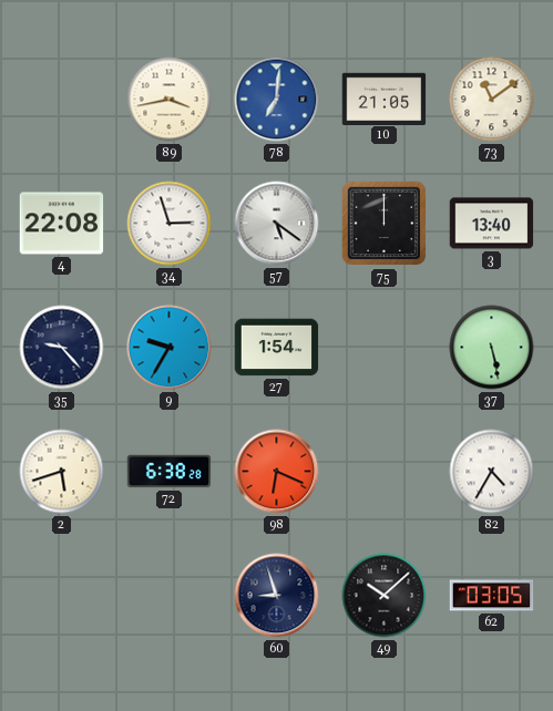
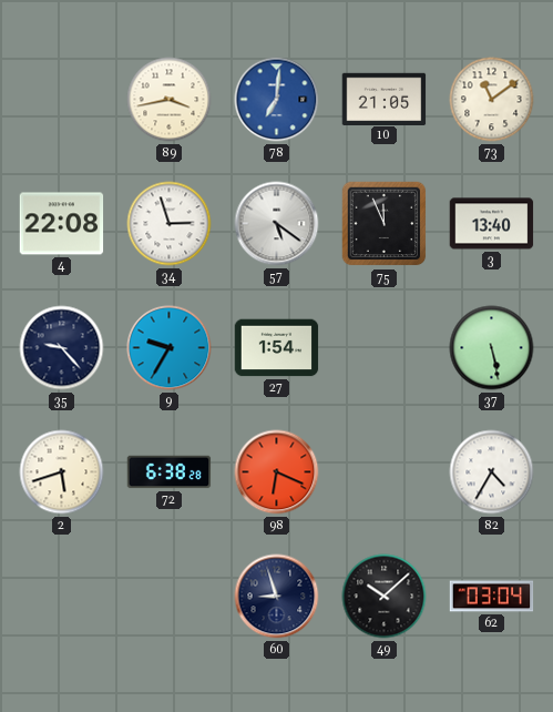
75: 12:00 -> 11:56 (385, 224)
62: 03:05 -> 03:04 (492, 597)
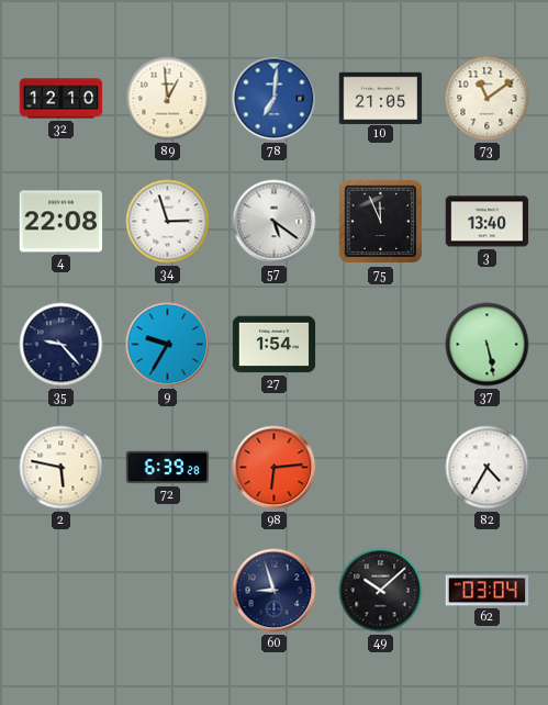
32: none -> 12:10 (61, 99)
89: 3:43 -> 12:59 (168, 99)
2: 5:42 -> 5:47 (61, 468)
72: 6:38 -> 6:39 (168, 468)
98: 6:19 -> 6:14 (275, 468)
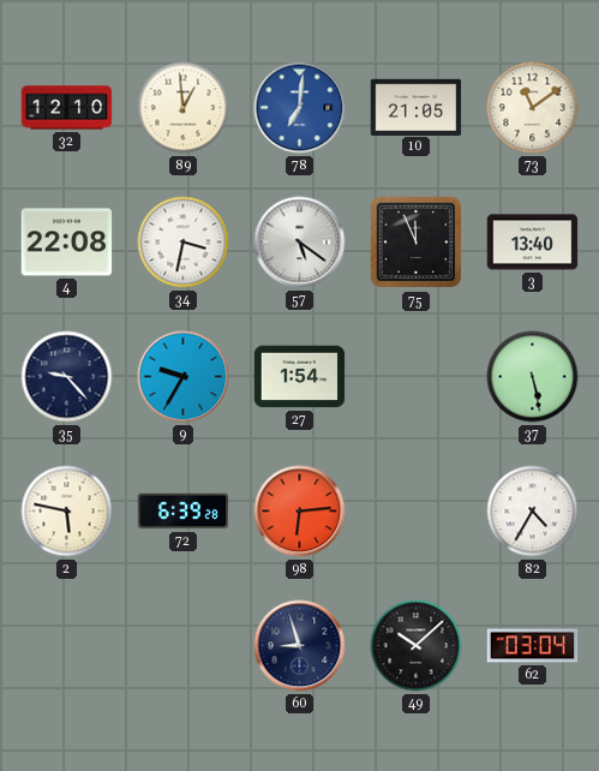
34: 2:57 -> 3:32 (184, 243)
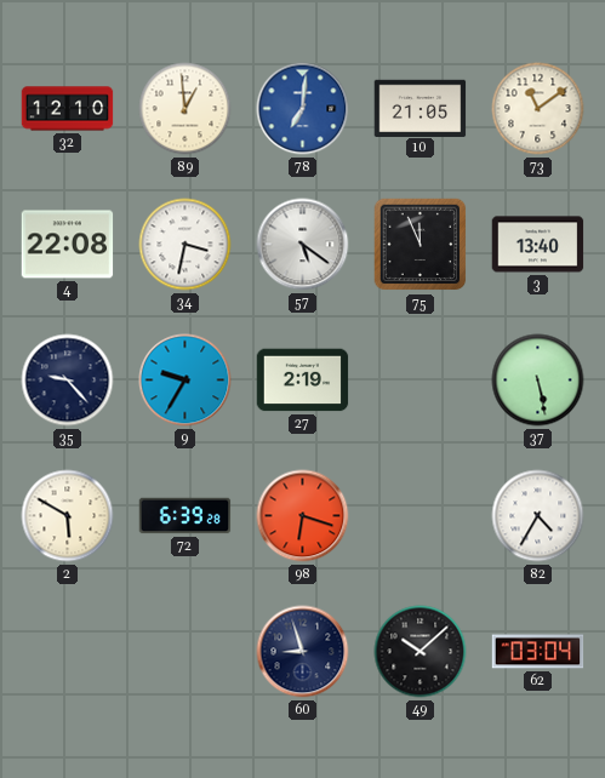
27: 1:54 -> 2:19 (303, 381)
2: 5:47 -> 5:50 (68, 516)
98: 6:14 -> 6:18 (303, 516)
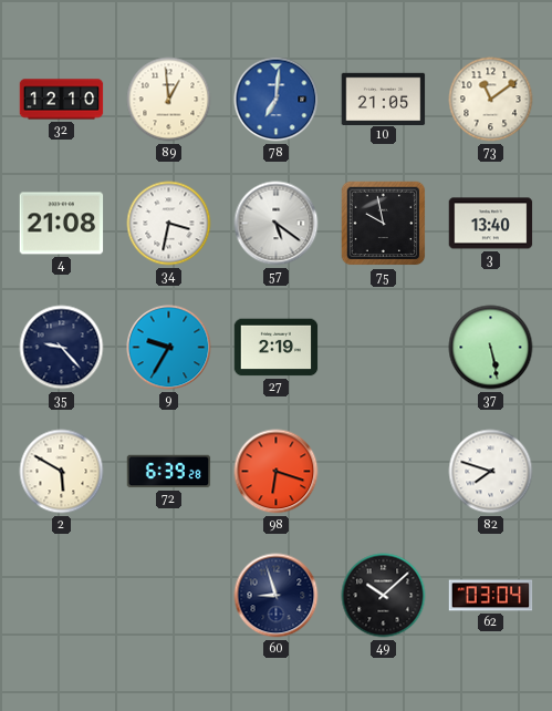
4: 22:08 -> 21:08 (62, 224)
75: 11:56 -> 9:58 (384, 224)
82: 4:35 -> 7:48 (491, 472)
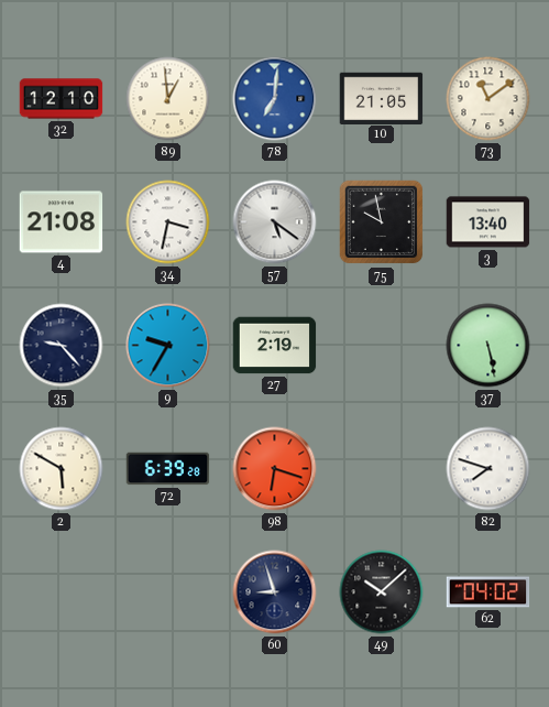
62: 03:04 -> 04:02 (488, 592)
